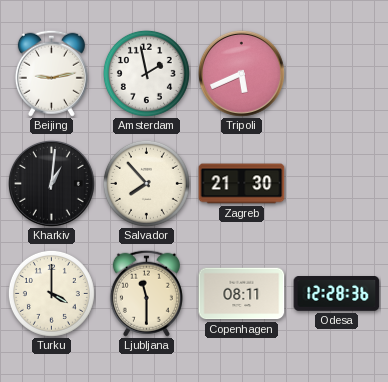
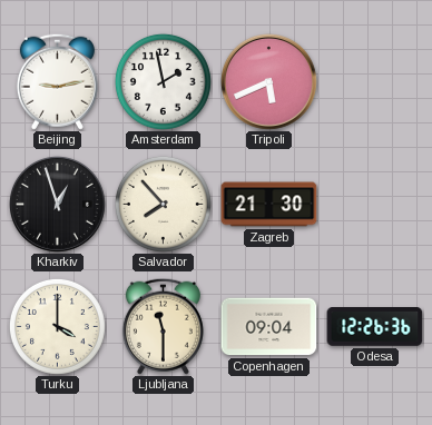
Kharkiv: 1:01 -> 12:57 (58, 205)
Copenhagen: 08:11 -> 09:04 (269, 327)
Odesa: 12:28 -> 12:26 (375, 327)
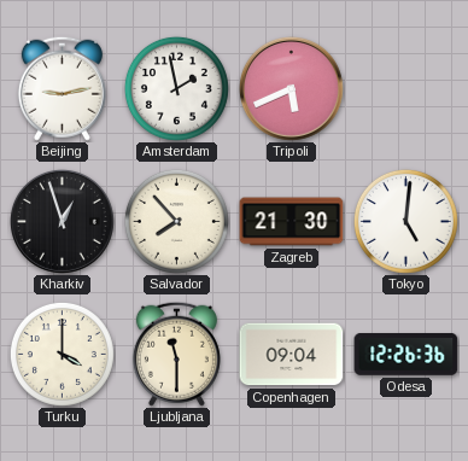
Tokyo: none -> 5:01 (405, 221)
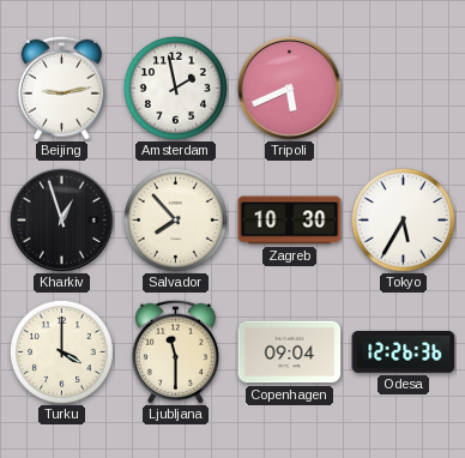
Zagreb: 21:30 -> 10:30 (290, 221)
Tokyo: 5:01 -> 5:35 (403, 219)
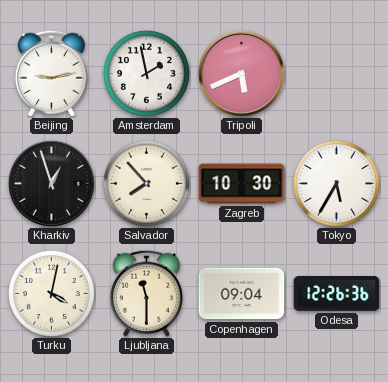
Turku: 4:00 -> 4:02 (51, 293)
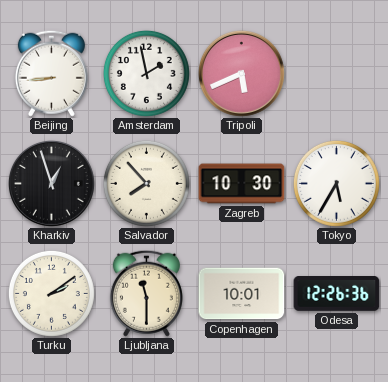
Beijing: 9:13 -> 8:44 (51, 73)
Turku: 4:02 -> 2:09 (51, 293)
Copenhagen: 09:04 -> 10:01 (242, 294)
